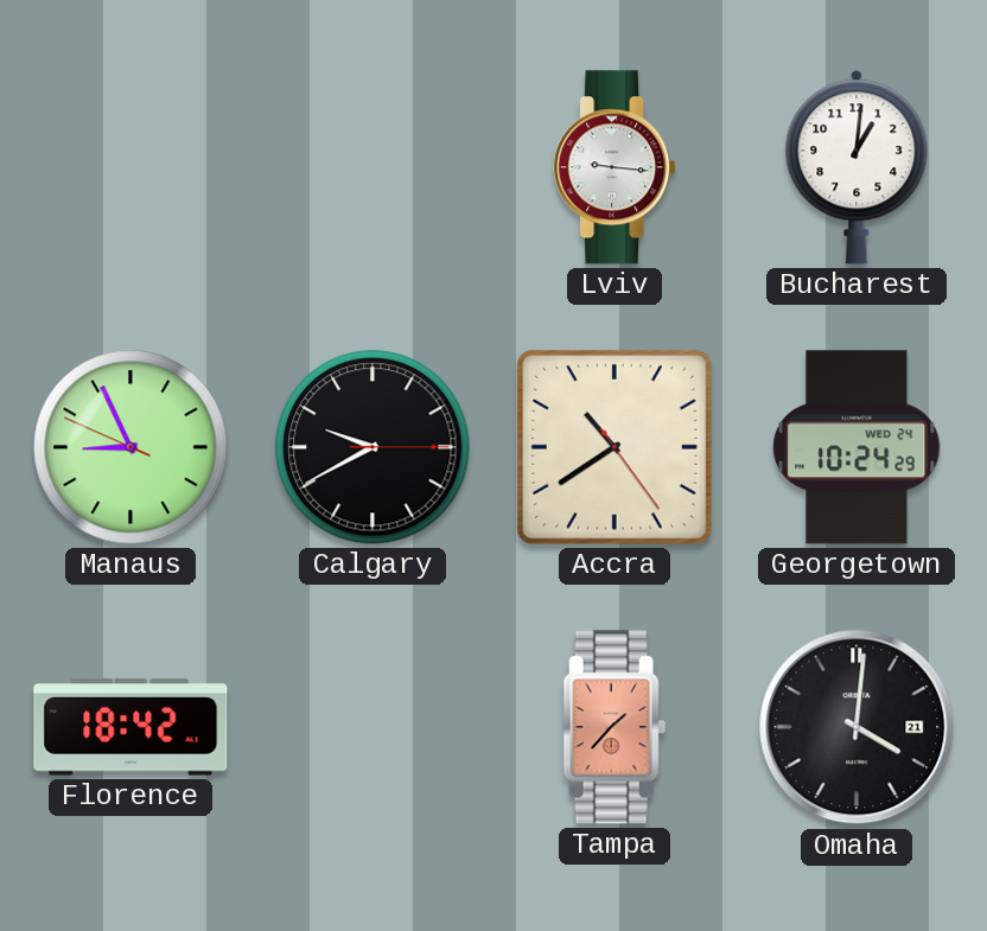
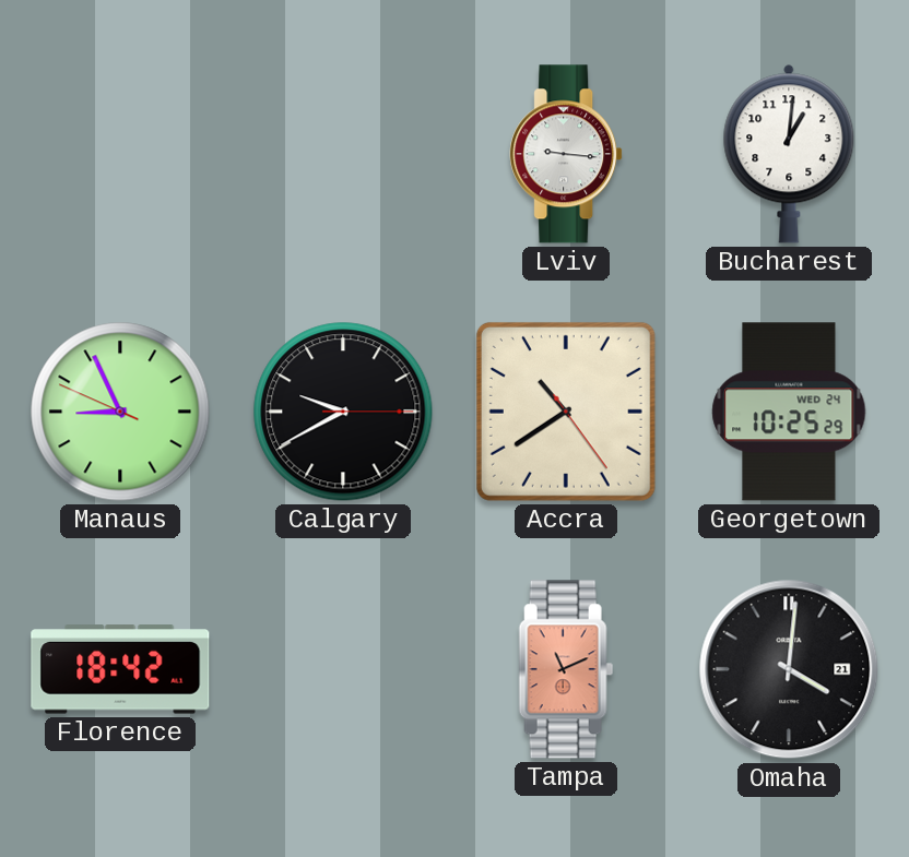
Georgetown: 10:24 -> 10:25 (789, 412)
Tampa: 1:37 -> 11:11 (566, 669)
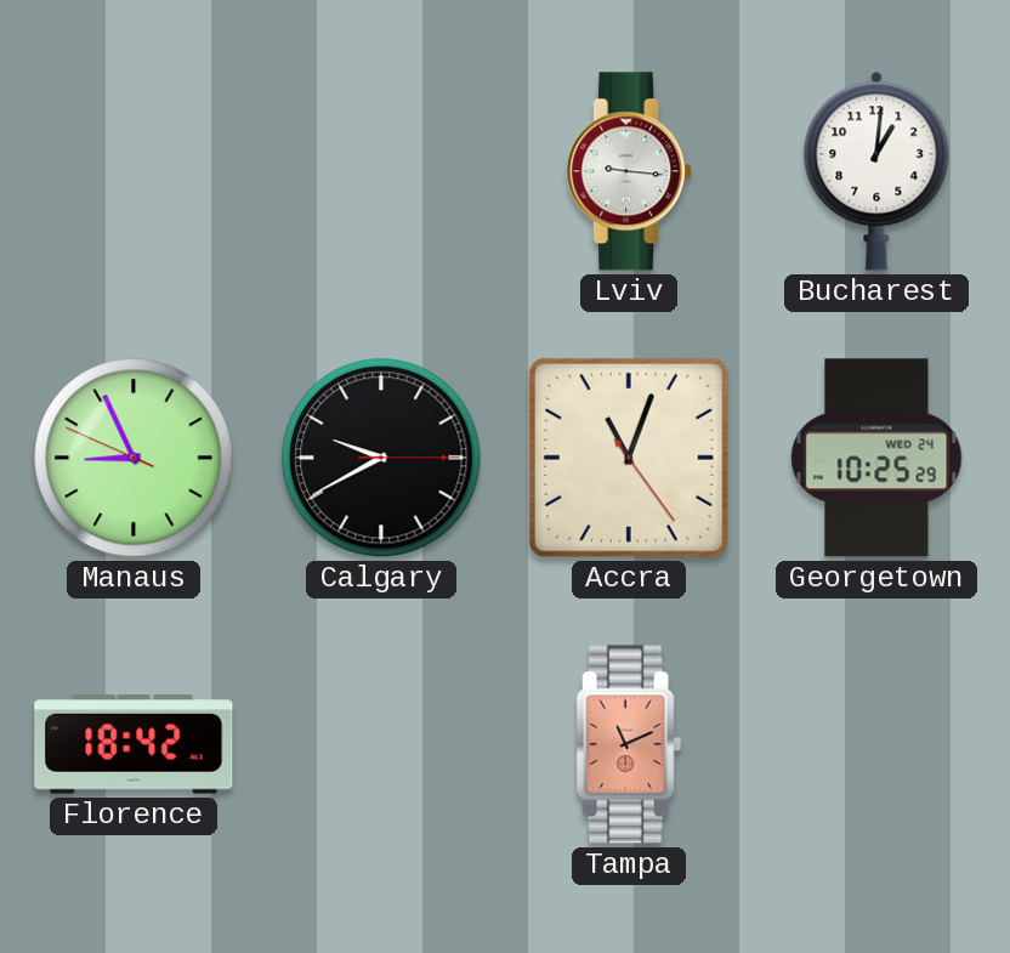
Accra: 10:39 -> 11:03 (629, 458)
Omaha: 4:01 -> none (789, 669)
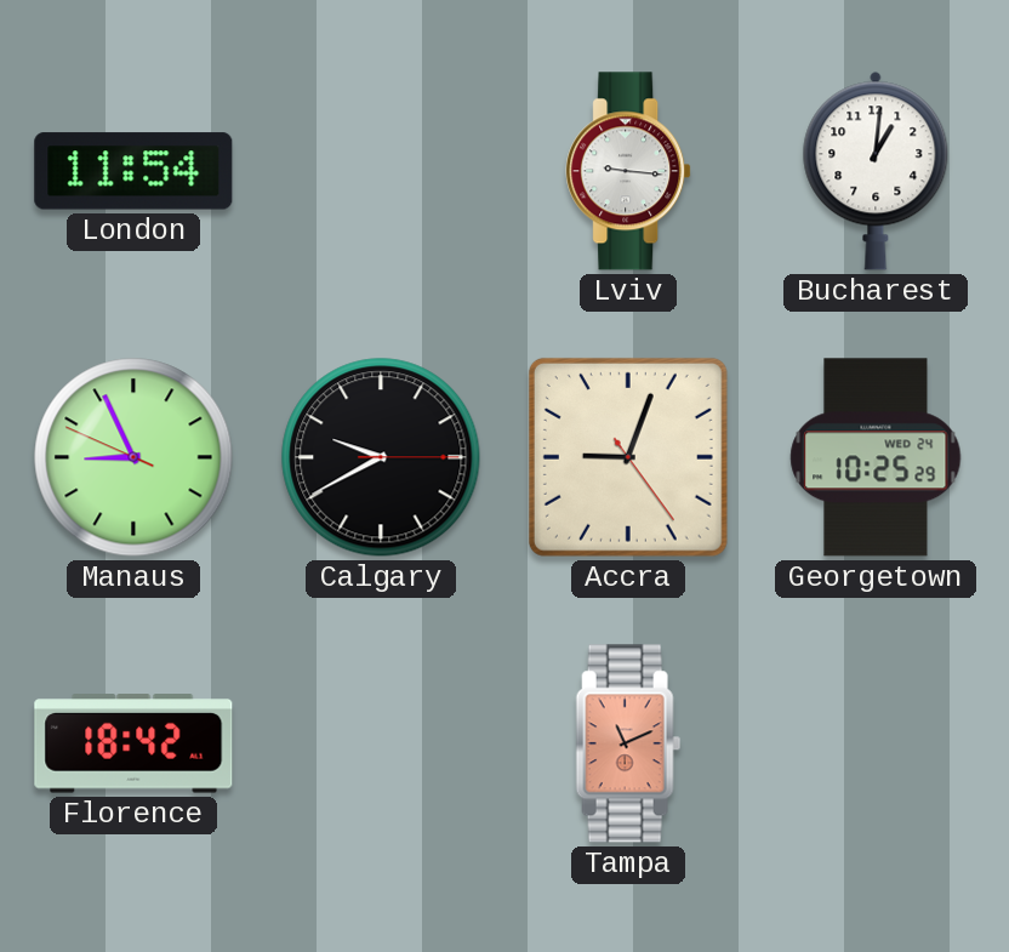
London: none -> 11:54 (133, 171)
Accra: 11:03 -> 9:03 (628, 457)
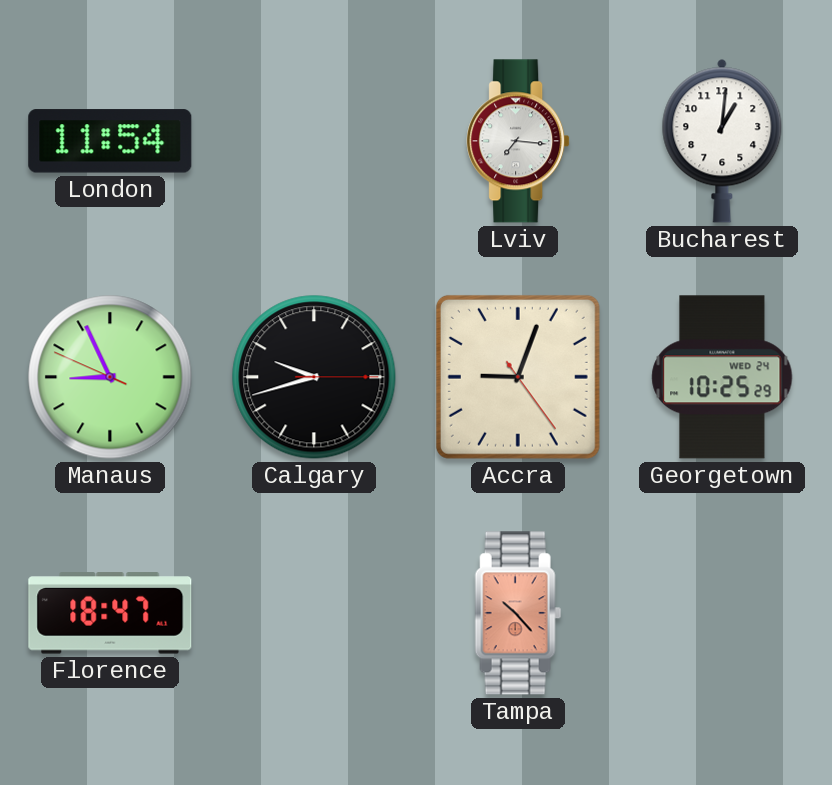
Lviv: 9:16 -> 7:16 (518, 141)
Calgary: 9:40 -> 9:42 (314, 377)
Florence: 18:42 -> 18:47 (110, 613)
Tampa: 11:11 -> 10:23 (518, 613)
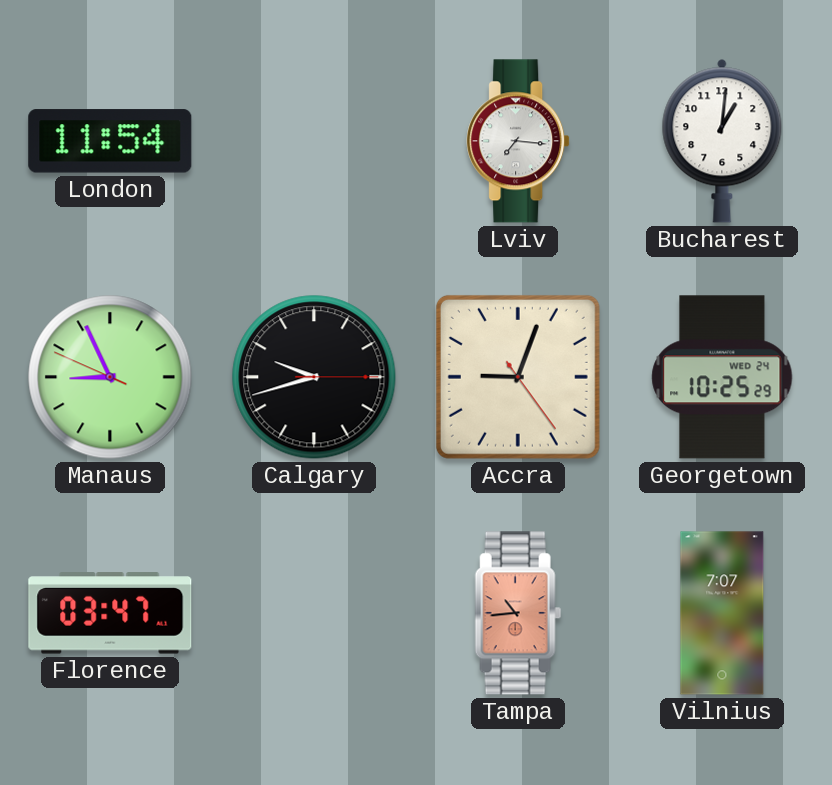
Florence: 18:47 -> 03:47 (110, 613)
Tampa: 10:23 -> 10:44 (518, 613)
Vilnius: none -> 7:07 (722, 613)
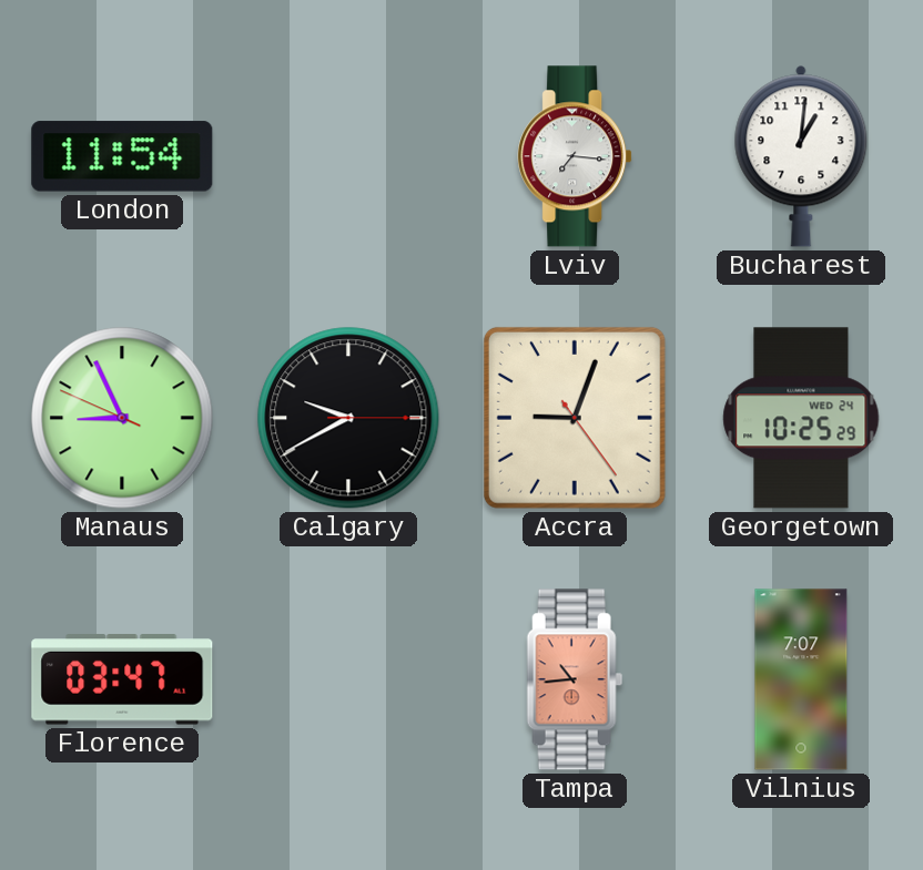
Calgary: 9:42 -> 9:40 (348, 418)
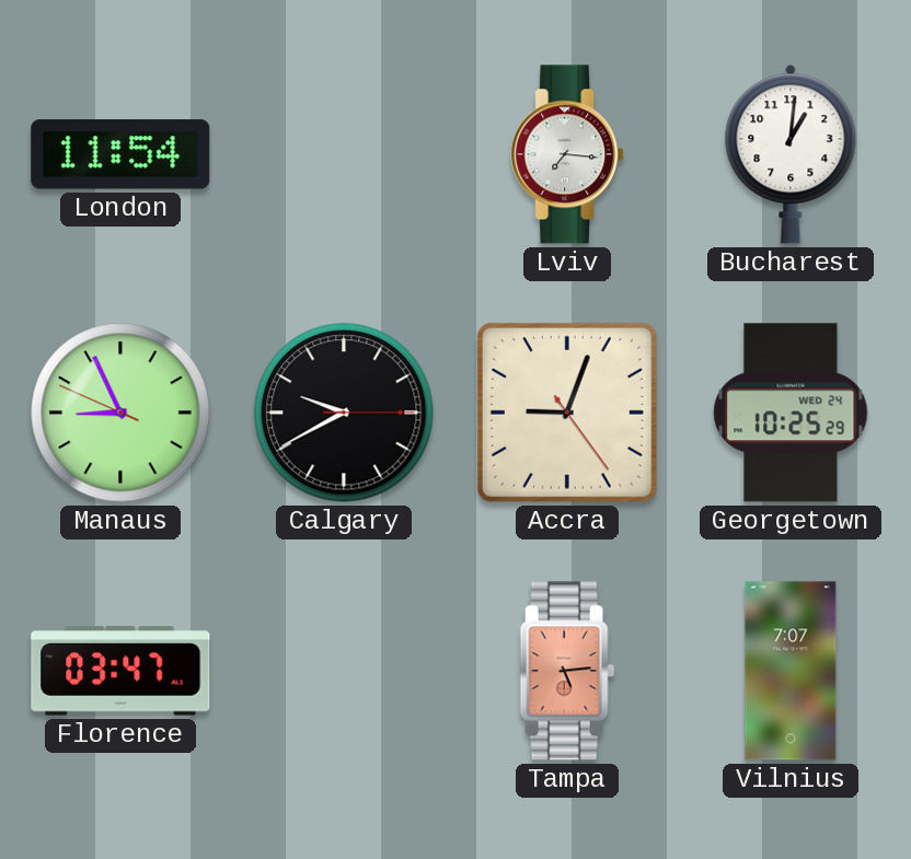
Tampa: 10:44 -> 5:14 (567, 671)
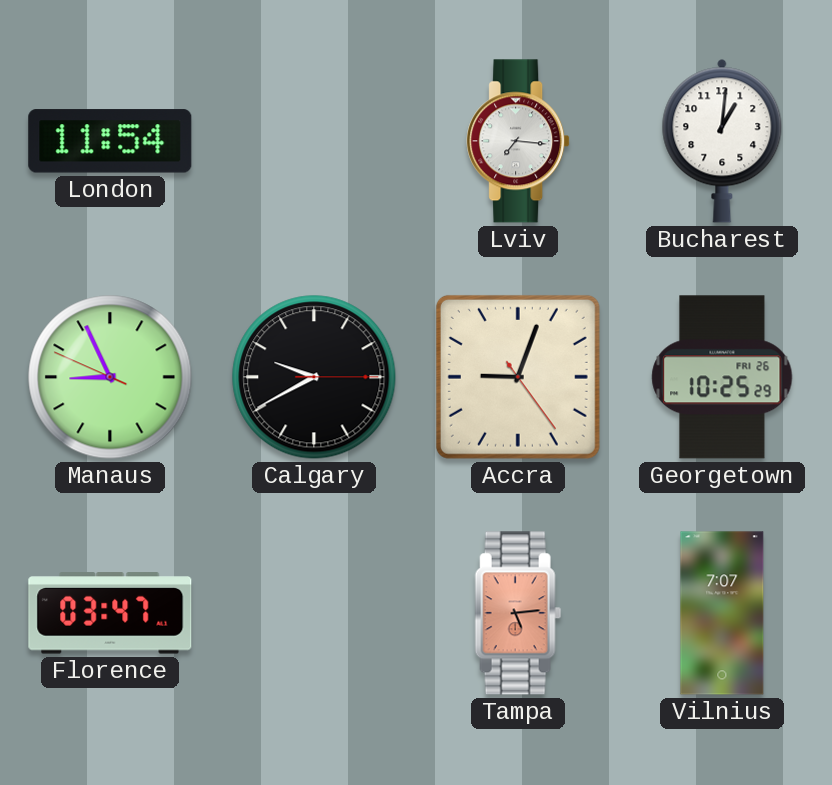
Georgetown date: WED 24 -> FRI 26 (722, 377)
